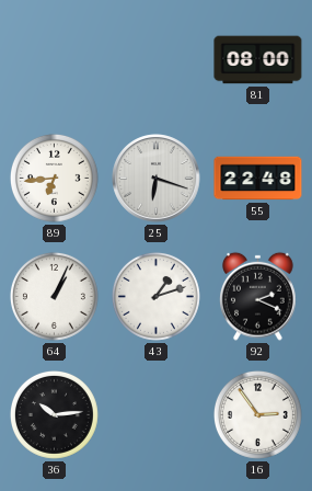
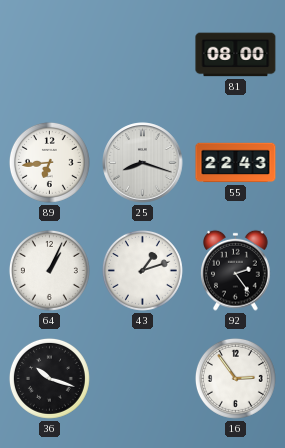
25: 6:18 -> 8:18 (143, 163)
55: 22:48 -> 22:43 (236, 163)
92: 2:19 -> 2:24 (236, 270)
36: 10:14 -> 10:18 (49, 378)
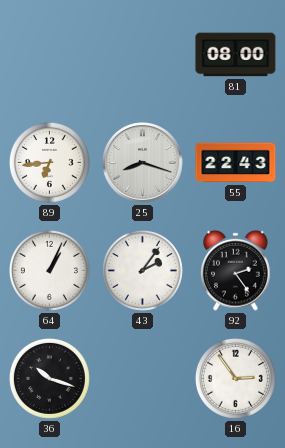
43: 1:12 -> 2:06 (142, 270)
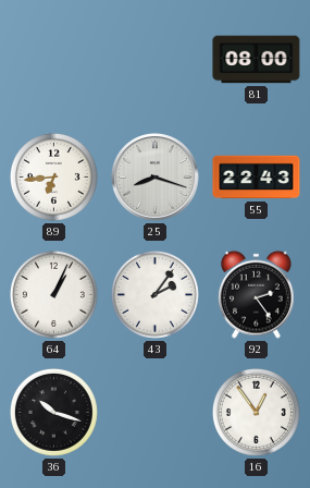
16: 2:54 -> 12:54 (256, 412)
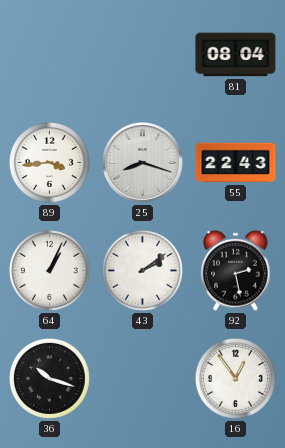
81: 08:00 -> 08:04 (236, 55)
89: 6:44 -> 3:44 (49, 162)
43: 2:06 -> 2:09 (142, 270)
92: 2:24 -> 2:28 (236, 270)
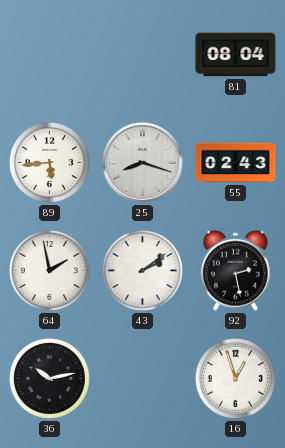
89: 3:44 -> 5:44 (49, 162)
55: 22:43 -> 02:43 (236, 163)
64: 1:04 -> 1:58 (49, 270)
36: 10:18 -> 10:13 (49, 378)
16: 12:54 -> 12:57 (235, 378)
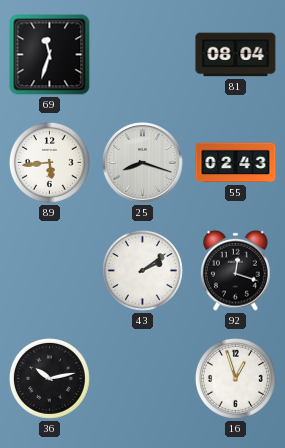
69: none -> 11:33 (50, 55)
64: 1:58 -> none (49, 270)
92: 2:28 -> 12:18 (236, 270)
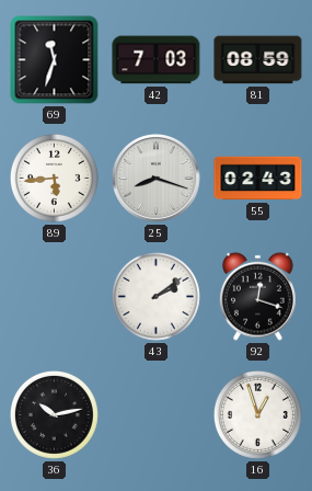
42: none -> 7:03 (157, 60)
81: 08:04 -> 08:59 (258, 60)
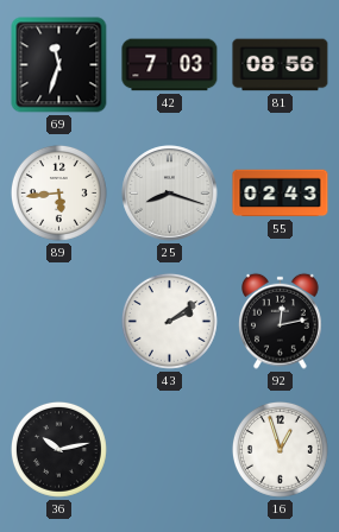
81: 08:59 -> 08:56 (281, 65)
92: 12:18 -> 12:13 (281, 321)
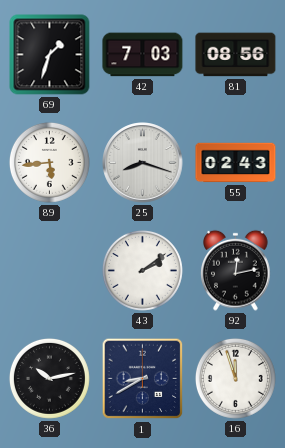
69: 11:33 -> 1:33 (50, 55)
1: none -> 8:40 (143, 379)
16: 12:57 -> 11:57 (235, 378)
